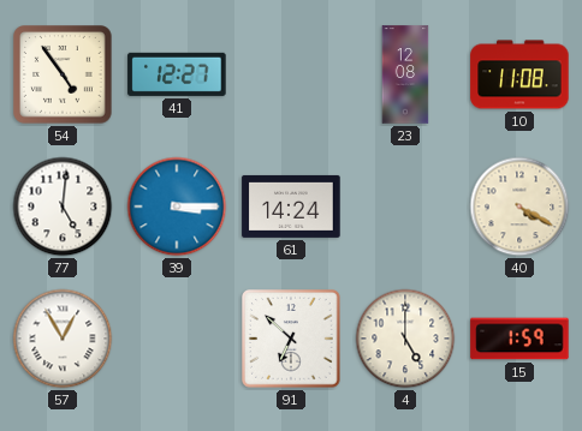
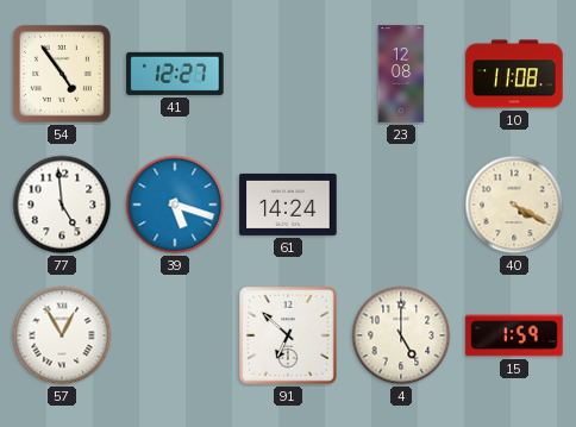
77: 5:01 -> 4:59 (62, 205)
39: 3:15 -> 5:18 (175, 205)
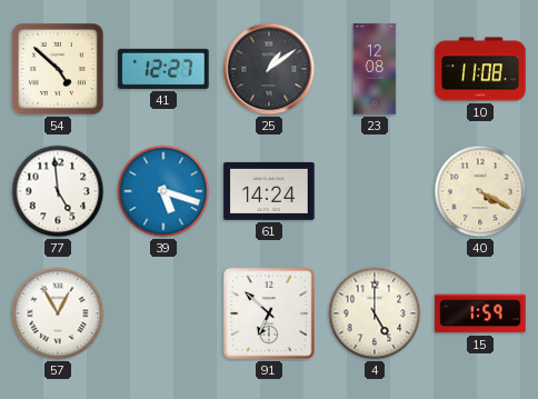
54: 4:54 -> 4:52 (59, 70)
25: none -> 1:09 (269, 69)
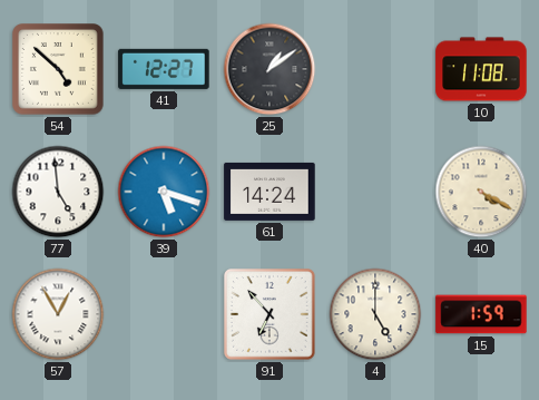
23: 12:08 -> none (375, 69)
91: 6:52 -> 6:53 (271, 315)
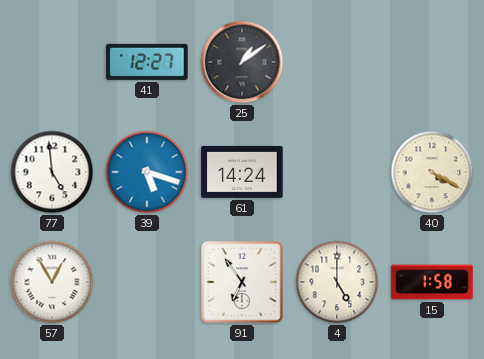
54: 4:52 -> none (59, 70)
10: 11:08 -> none (481, 69)
91: 6:53 -> 6:54 (243, 283)
15: 1:59 -> 1:58 (432, 282)
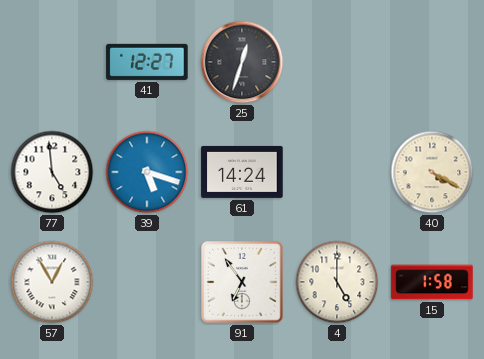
25: 1:09 -> 12:33 (242, 62)
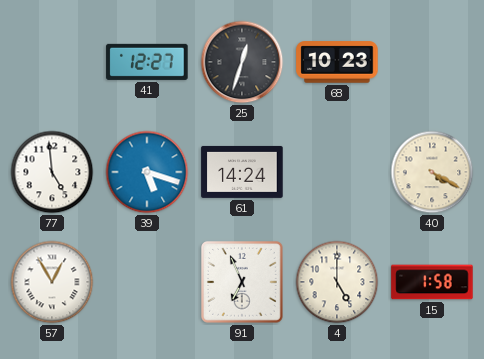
68: none -> 10:23 (337, 62)
91: 6:54 -> 6:56 (243, 283)
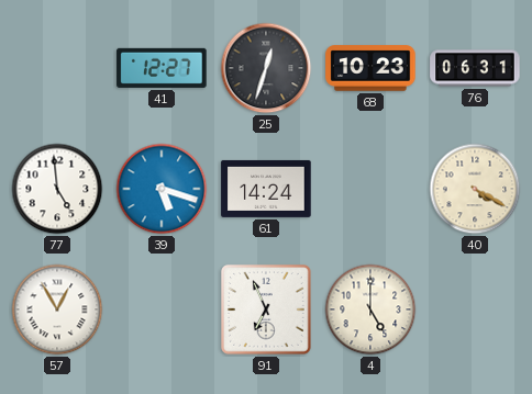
76: none -> 06:31 (475, 68)
15: 1:58 -> none (432, 282)
